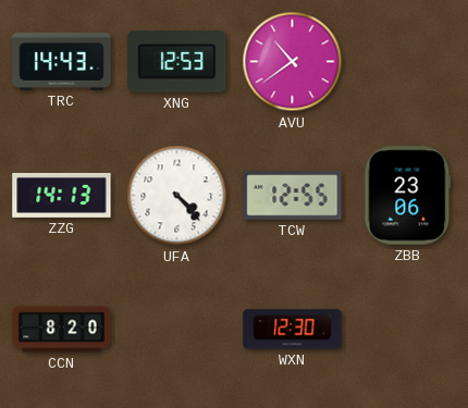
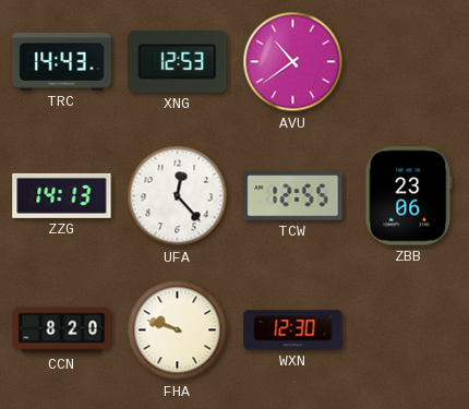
UFA: 4:23 -> 12:23 (178, 196)
FHA: none -> 9:48 (178, 330)
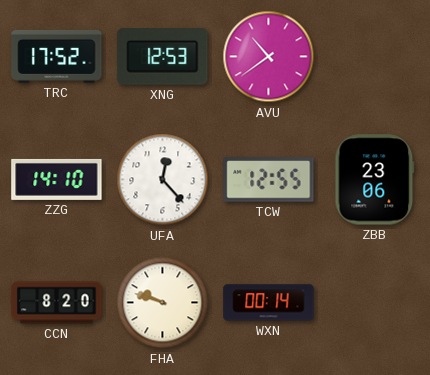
TRC: 14:43 -> 17:52 (57, 56)
ZZG: 14:13 -> 14:10 (57, 179)
WXN: 12:30 -> 00:14 (269, 303)
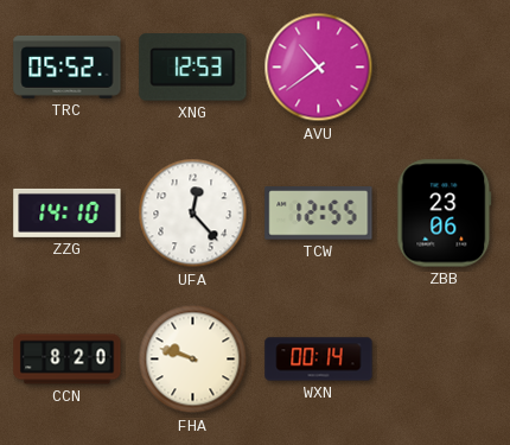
TRC: 17:52 -> 05:52 (68, 66)
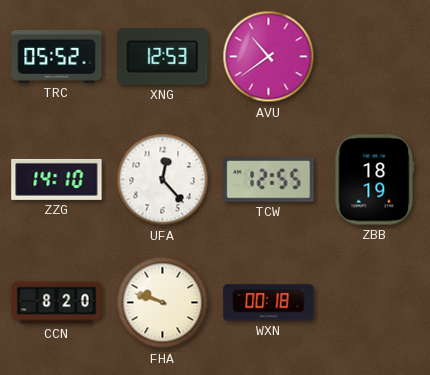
ZBB: 23:06 -> 18:19 (375, 180)
WXN: 00:14 -> 00:18 (269, 303)
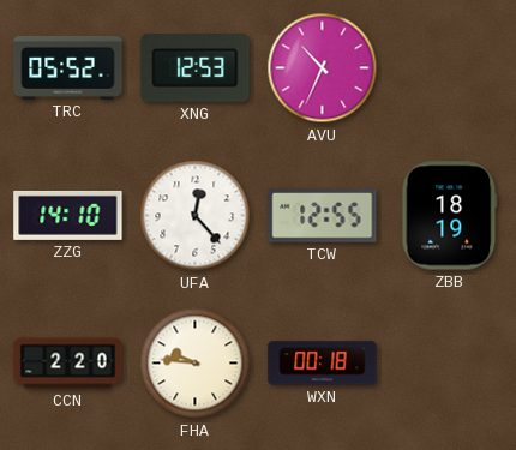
AVU: 10:39 -> 10:34 (323, 68)
CCN: 8:20 -> 2:20 (68, 364)
FHA: 9:48 -> 9:46 (196, 364)
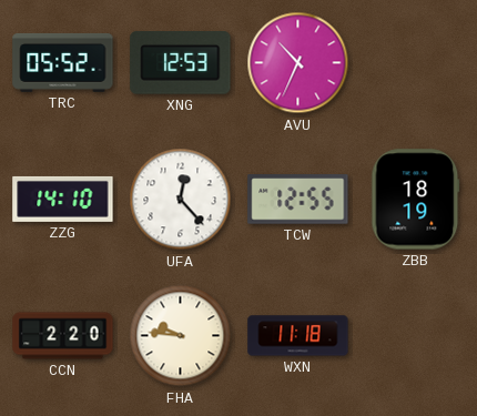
WXN: 00:18 -> 11:18 (298, 336)
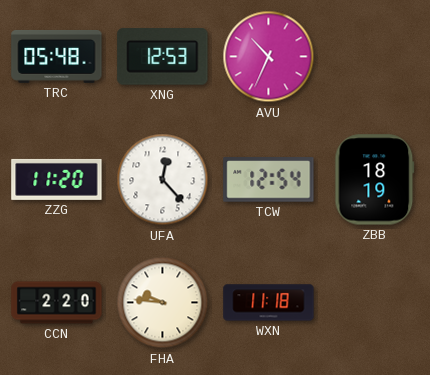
TRC: 05:52 -> 05:48 (57, 56)
ZZG: 14:10 -> 11:20 (57, 179)
TCW: 12:55 -> 12:54 (269, 180)
